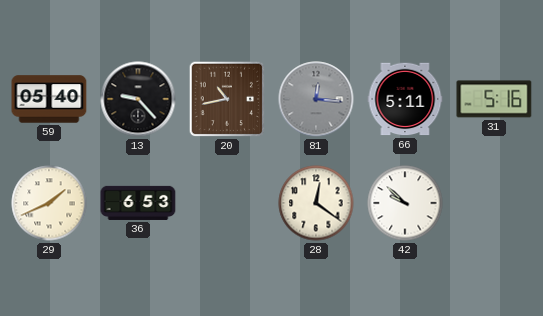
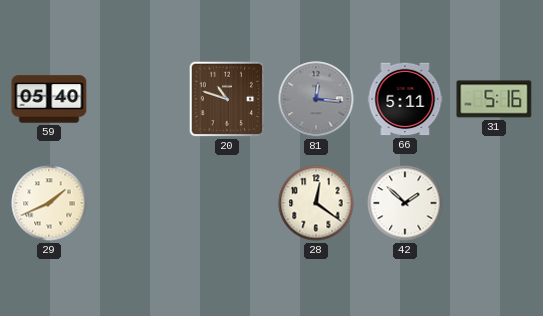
13: 9:23 -> none (138, 99)
20: 10:43 -> 10:48 (227, 99)
36: 6:53 -> none (138, 203)
42: 9:52 -> 1:52 (405, 203)
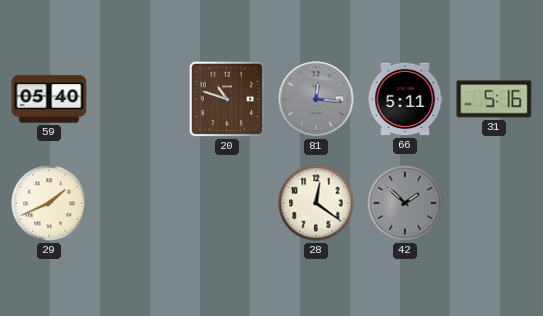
42 dial: white -> grey (405, 203)
